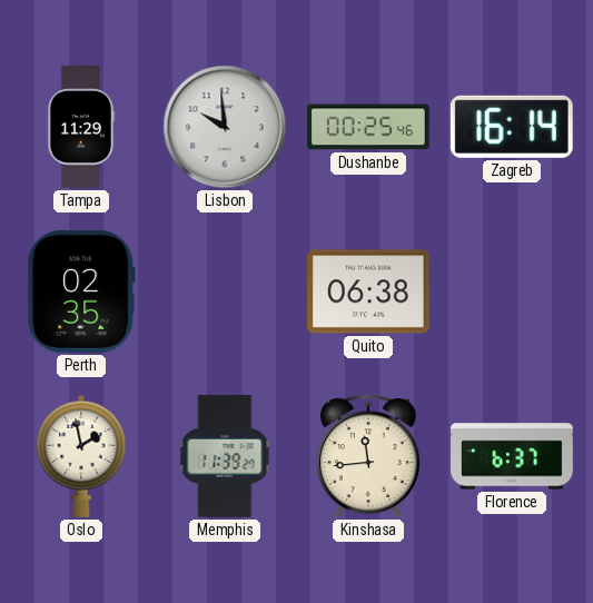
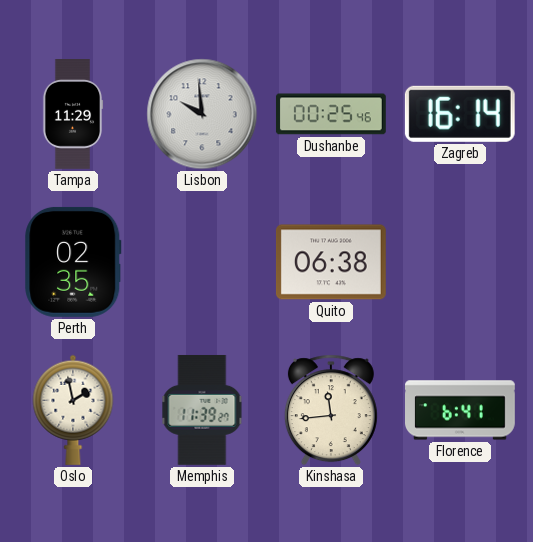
Florence: 6:37 -> 6:41 (461, 410)
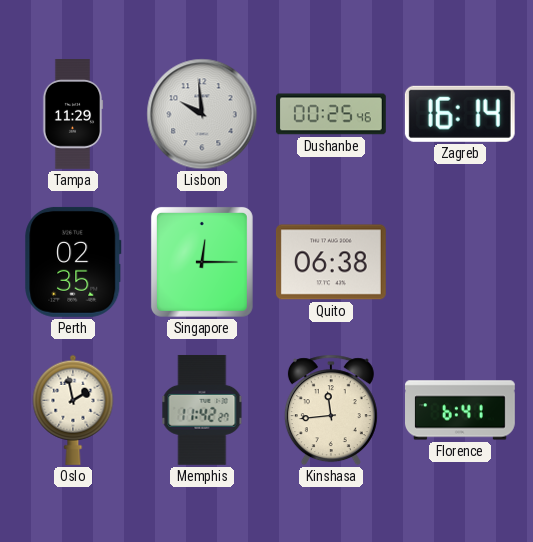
Singapore: none -> 12:15 (202, 262)
Memphis: 11:39 -> 11:42 (202, 410)
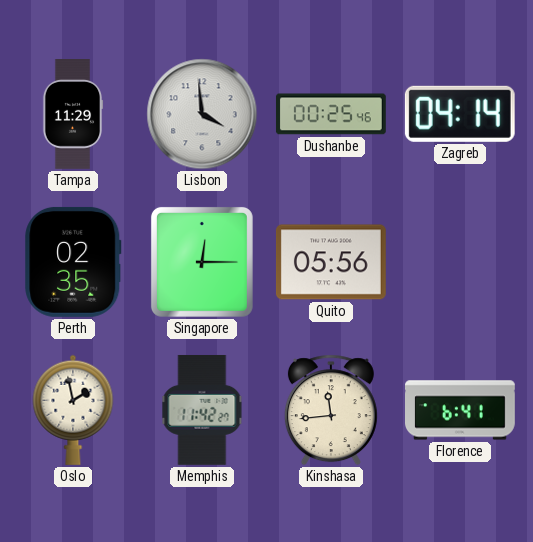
Lisbon: 9:59 -> 3:59 (202, 114)
Zagreb: 16:14 -> 04:14 (460, 114)
Quito: 06:38 -> 05:56 (331, 262)
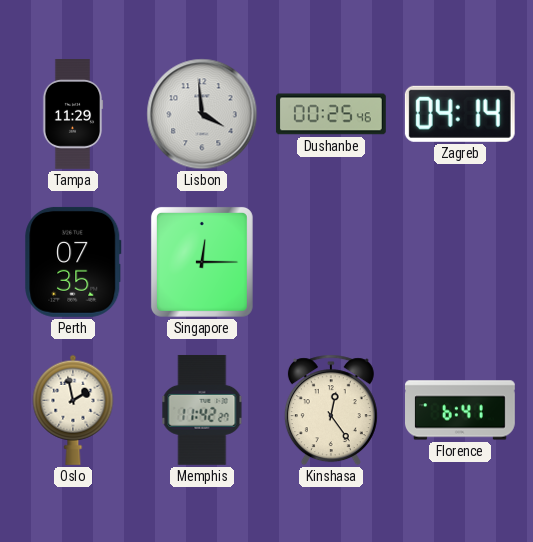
Perth: 02:35 -> 07:35 (73, 262)
Quito: 05:56 -> none (331, 262)
Kinshasa: 11:44 -> 12:24 (331, 410)
